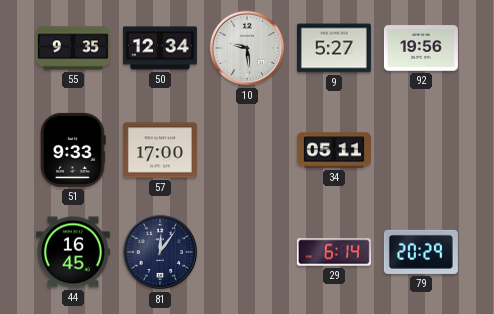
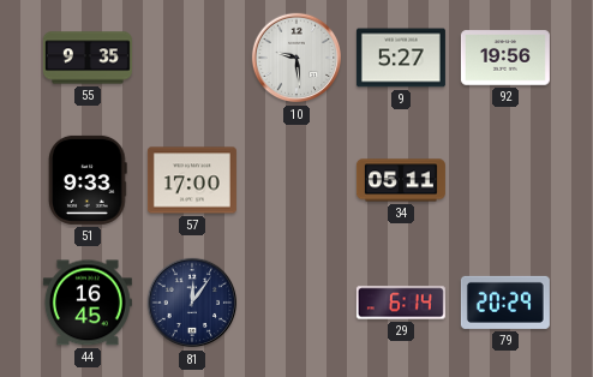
50: 12:34 -> none (160, 48)
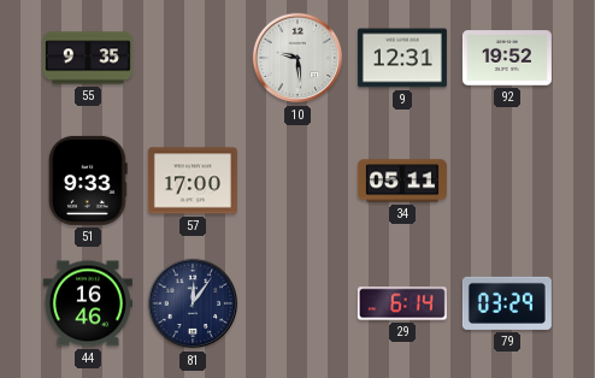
9: 5:27 -> 12:31 (402, 58)
92: 19:56 -> 19:52 (507, 58)
44: 16:45 -> 16:46 (88, 303)
79: 20:29 -> 03:29 (507, 303)
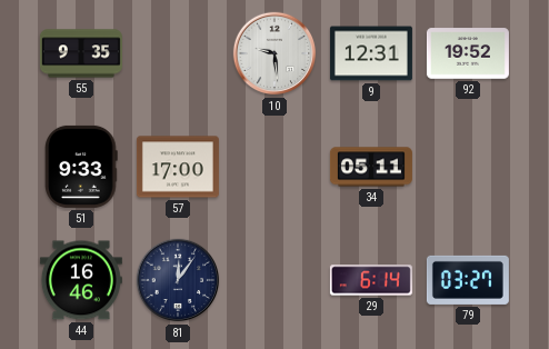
79: 03:29 -> 03:27 (468, 280)
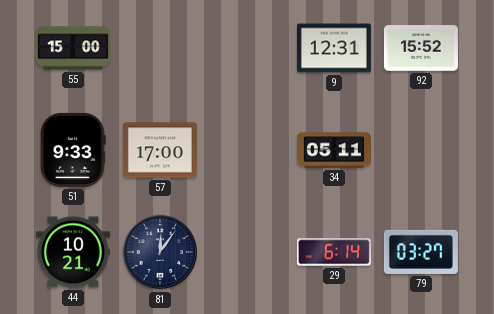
55: 9:35 -> 15:00 (73, 48)
10: 9:29 -> none (274, 53)
92: 19:52 -> 15:52 (421, 48)
44: 16:46 -> 10:21 (73, 252)
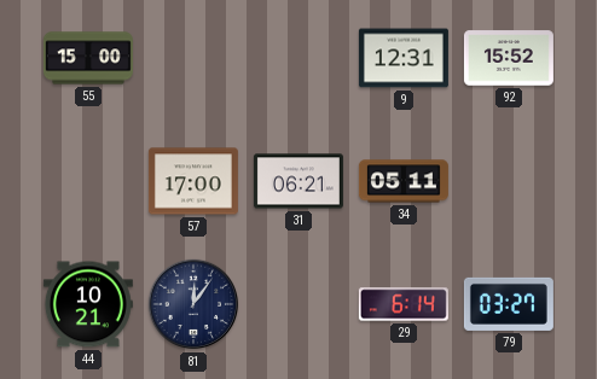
51: 9:33 -> none (73, 150)
31: none -> 06:21 (298, 181)
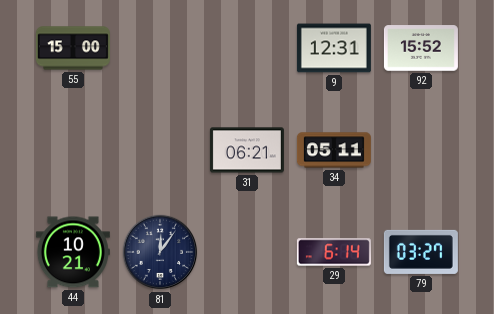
57: 17:00 -> none (193, 181)
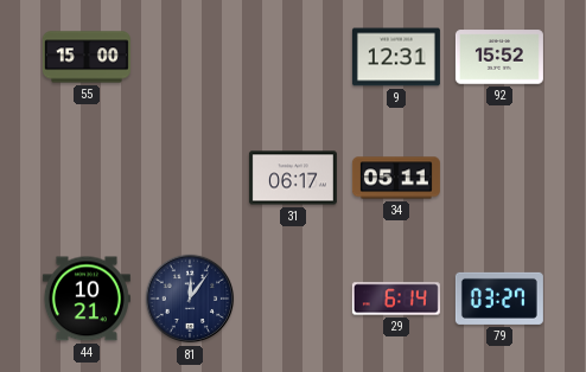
31: 06:21 -> 06:17 (293, 178)
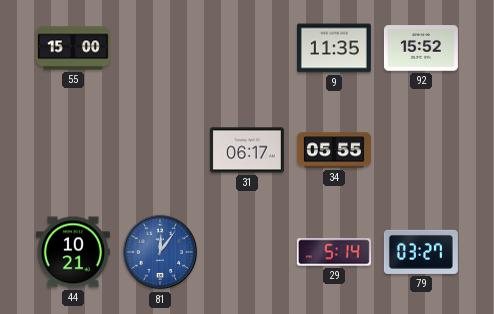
9: 12:31 -> 11:35 (334, 48)
34: 05:11 -> 05:55 (334, 150)
81 dial: navy -> blue (160, 252)
29: 6:14 -> 5:14 (334, 252)
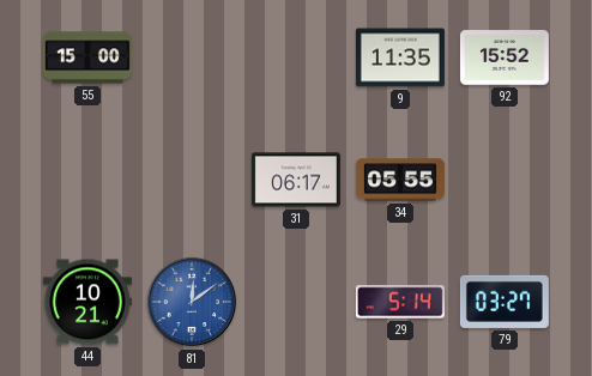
81: 12:06 -> 12:09 (192, 302)
